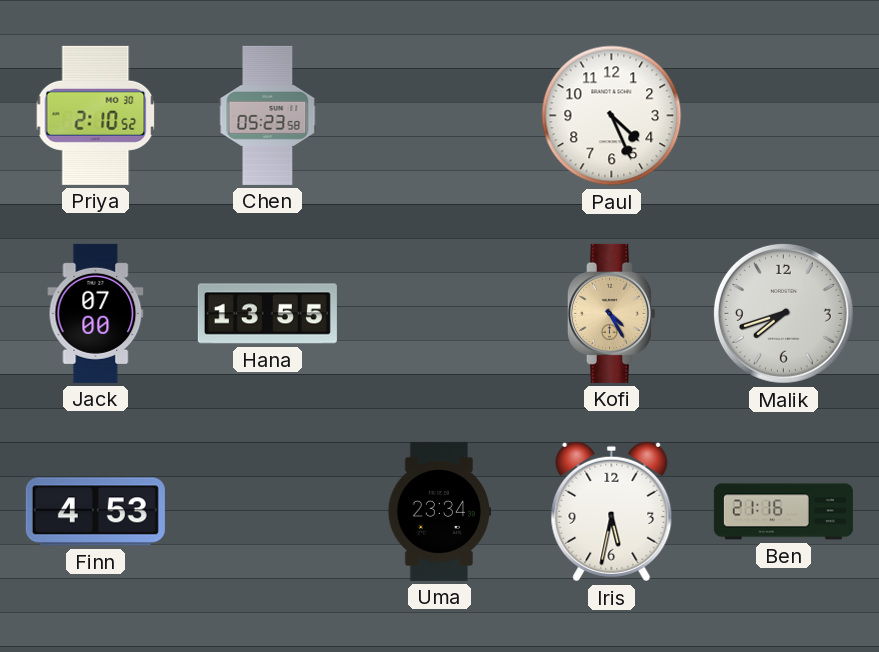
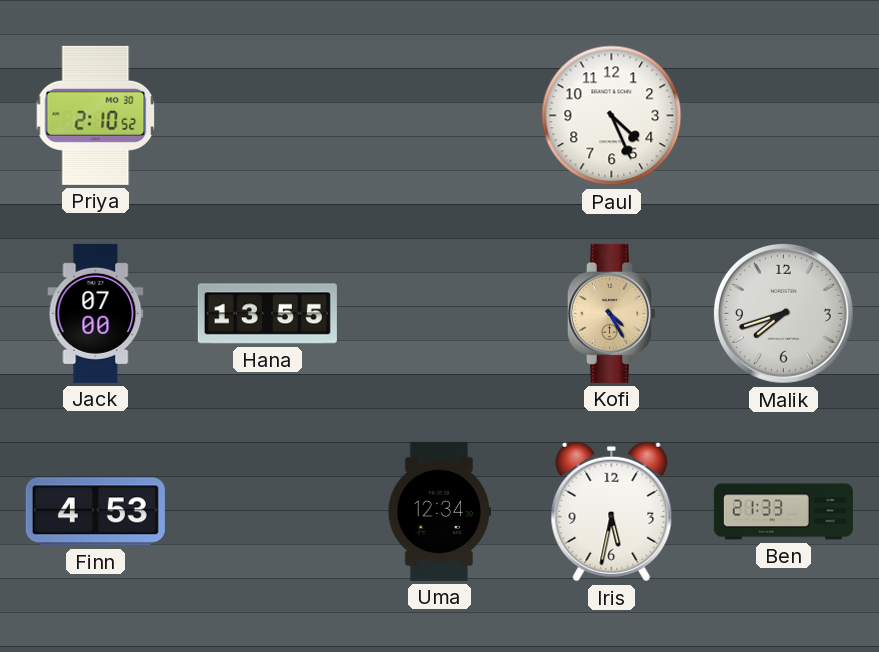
Chen: 05:23 -> none (268, 115)
Uma: 23:34 -> 12:34 (440, 511)
Ben: 21:16 -> 21:33 (783, 512)
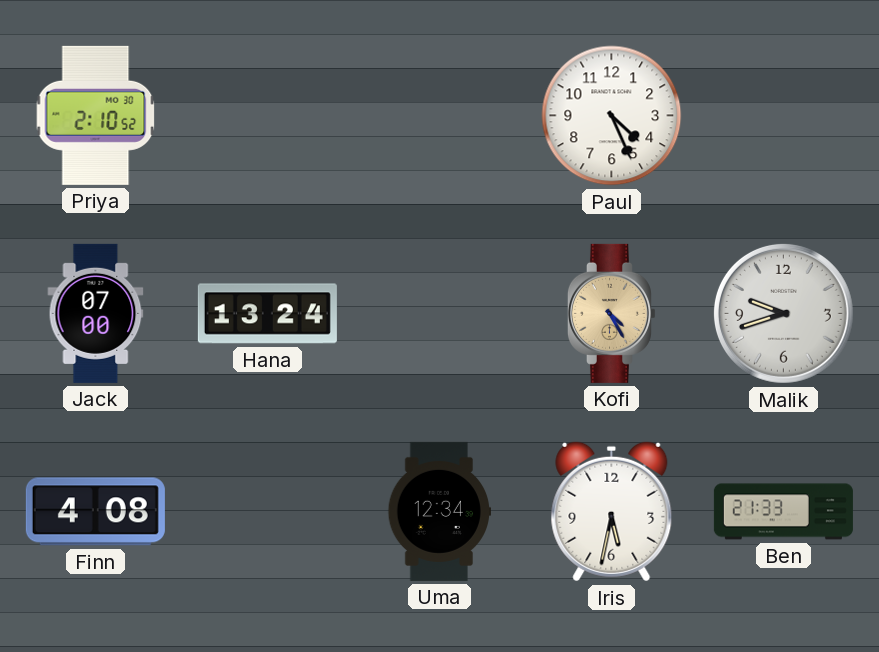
Hana: 13:55 -> 13:24 (267, 314)
Malik: 7:42 -> 9:42 (783, 313)
Finn: 4:53 -> 4:08 (95, 512)
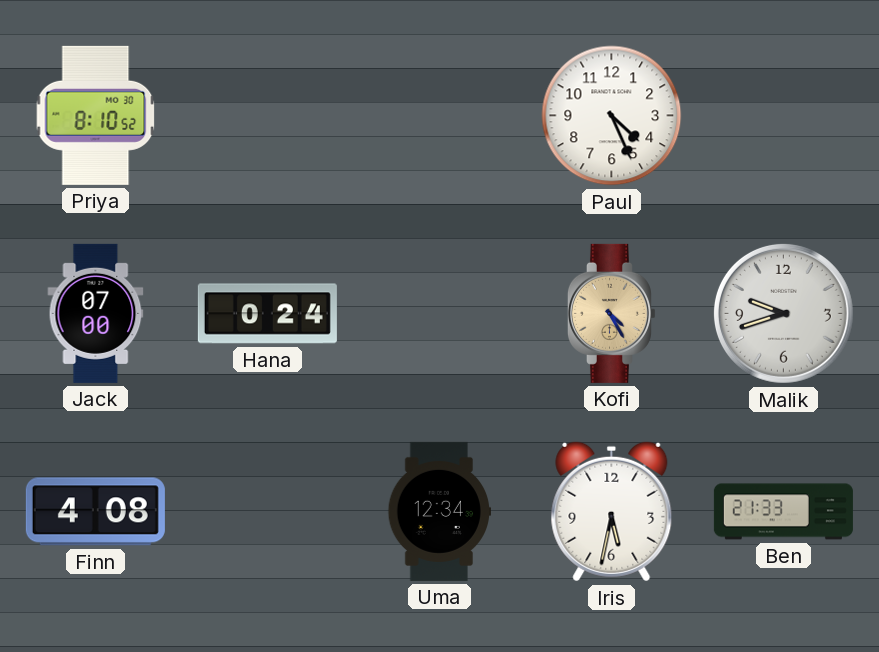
Priya: 2:10 -> 8:10 (96, 115)
Hana: 13:24 -> 0:24 (267, 314)
